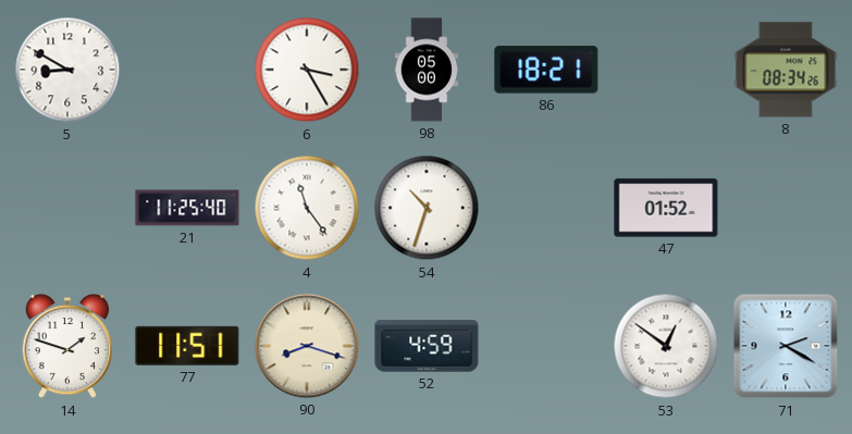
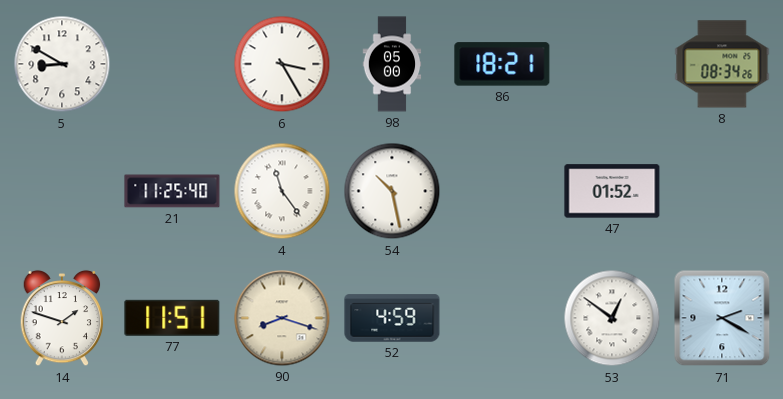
54: 10:33 -> 10:28 (392, 191)
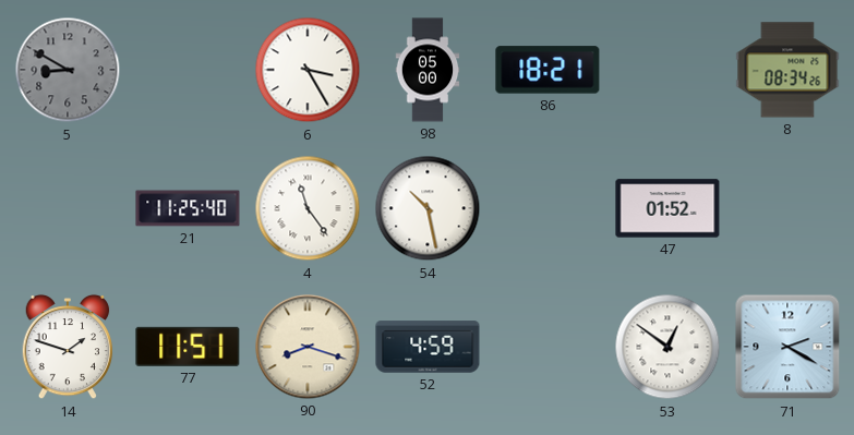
5 dial: white -> grey (68, 70)
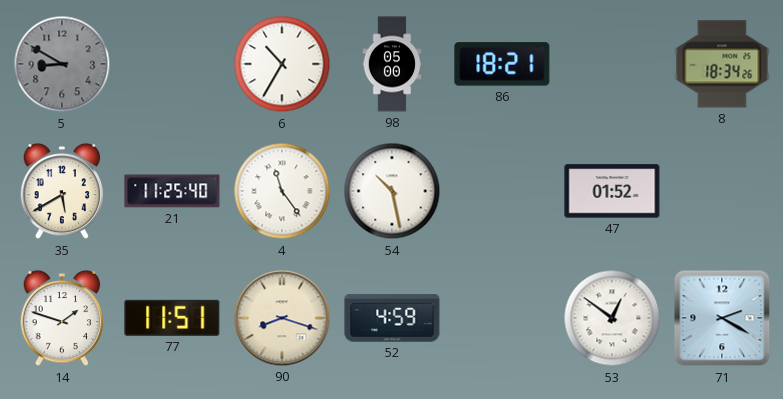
6: 3:25 -> 10:35 (282, 64)
8: 08:34 -> 18:34 (722, 64)
35: none -> 5:40 (62, 191)
